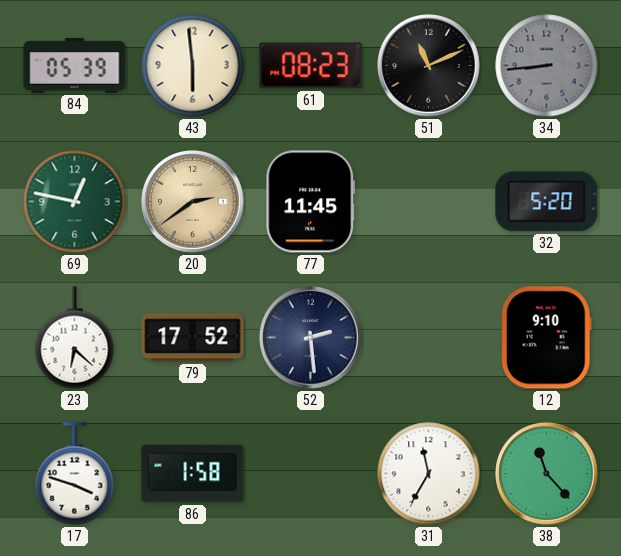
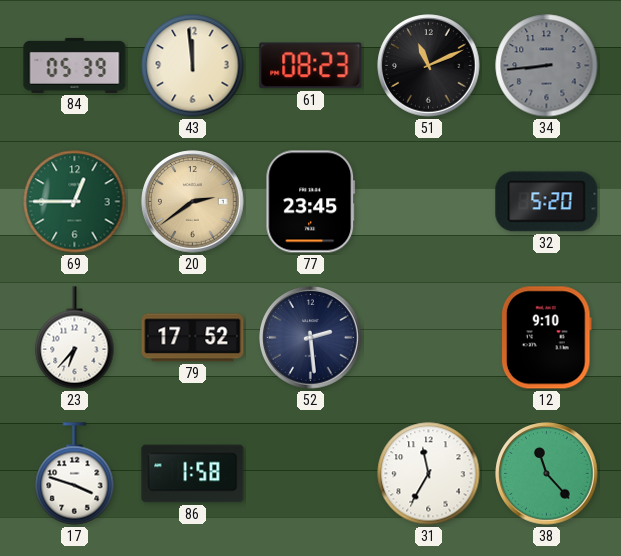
43: 5:59 -> 11:59 (193, 66)
69: 12:47 -> 12:45 (75, 202)
77: 11:45 -> 23:45 (311, 202)
23: 6:22 -> 6:37 (75, 338)
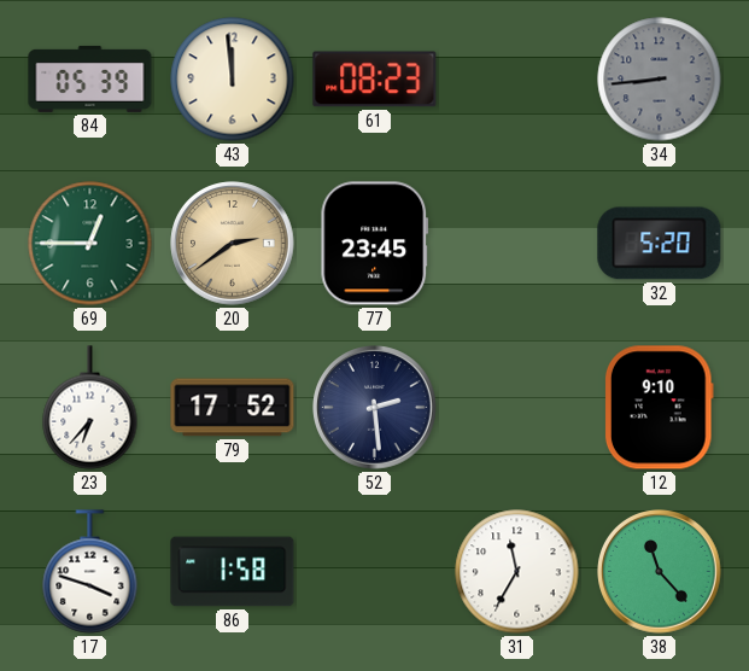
51: 11:11 -> none (429, 66)
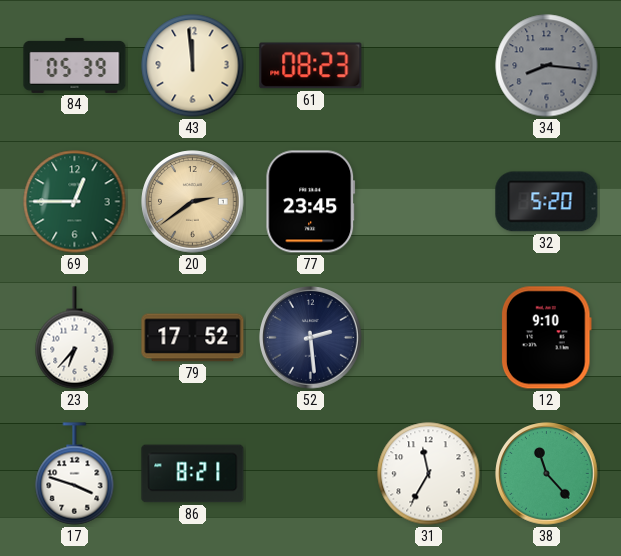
34: 8:44 -> 8:16 (547, 66)
86: 1:58 -> 8:21 (193, 474)
